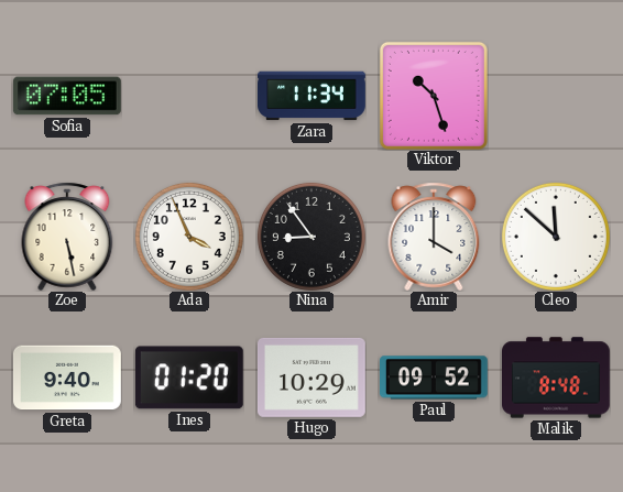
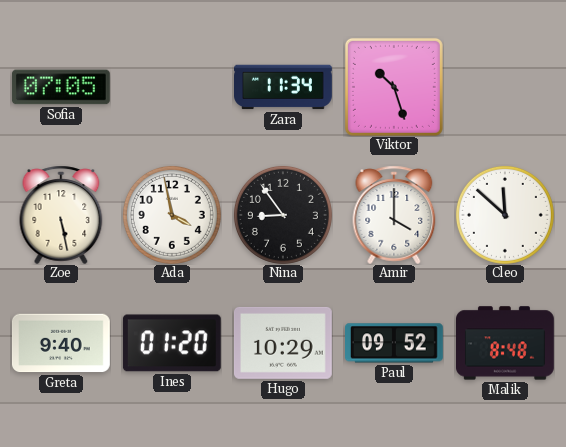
Ada: 3:56 -> 3:58 (172, 215)
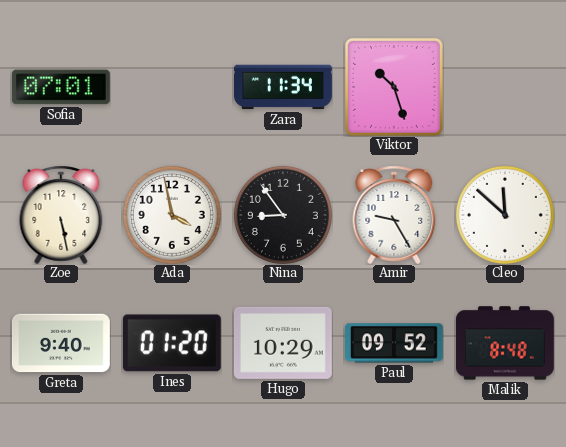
Sofia: 07:05 -> 07:01 (61, 87)
Amir: 4:00 -> 9:25 (394, 215)
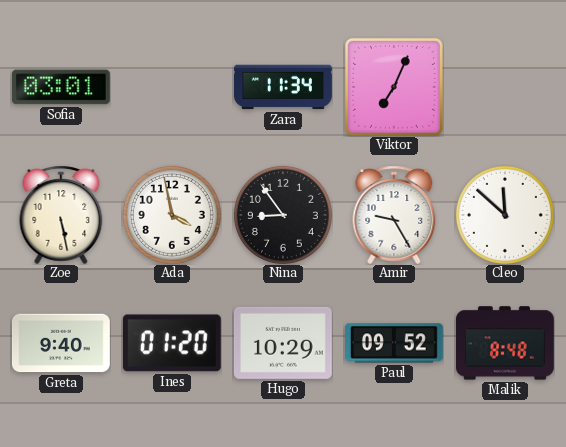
Sofia: 07:01 -> 03:01 (61, 87)
Viktor: 10:27 -> 7:04 (394, 87)
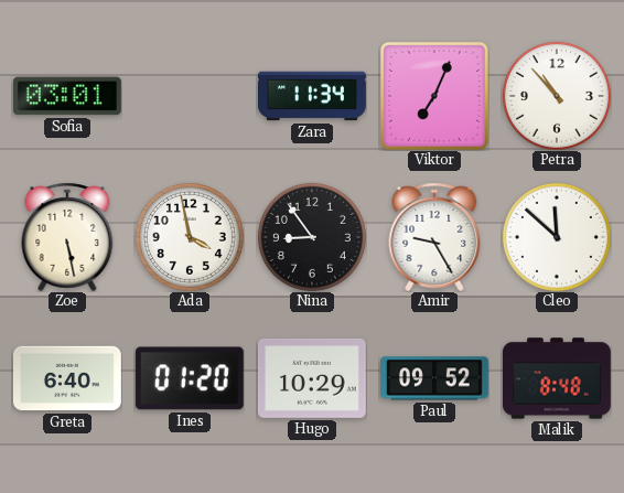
Petra: none -> 10:53 (557, 96)
Greta: 9:40 -> 6:40 (67, 378)
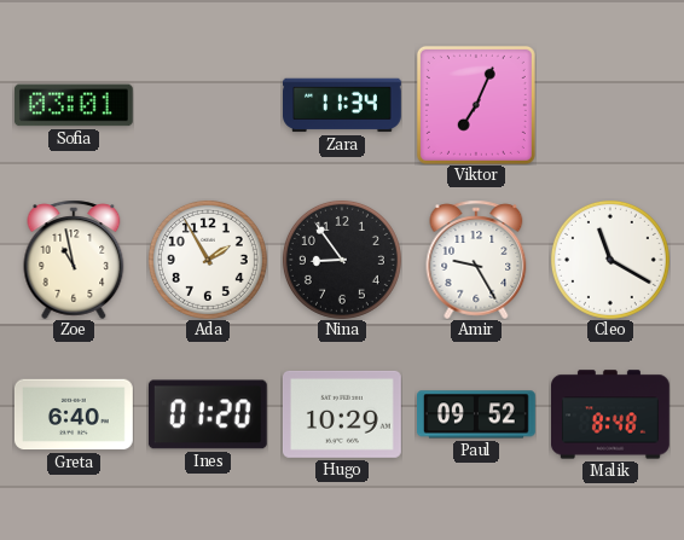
Petra: 10:53 -> none (557, 96)
Zoe: 5:28 -> 10:58 (74, 260)
Ada: 3:58 -> 1:55 (208, 260)
Cleo: 11:52 -> 11:20 (610, 260)
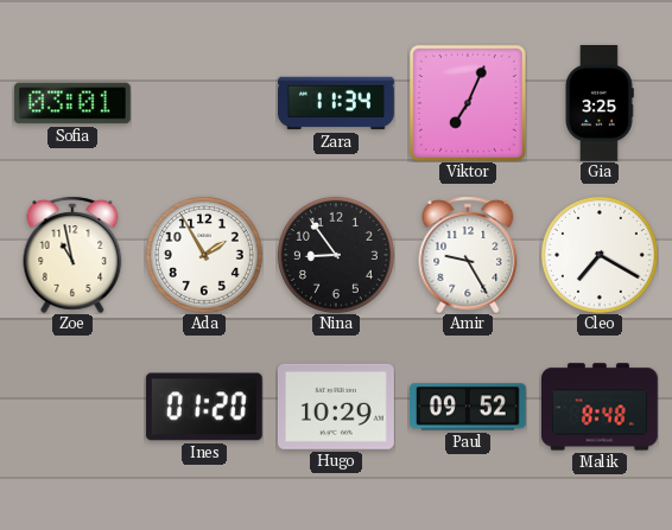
Gia: none -> 3:25 (600, 104)
Cleo: 11:20 -> 7:20 (600, 255)
Greta: 6:40 -> none (74, 414)
